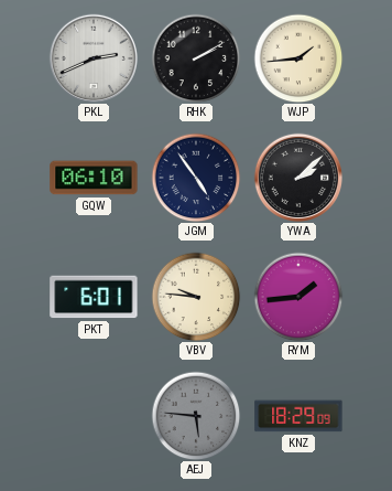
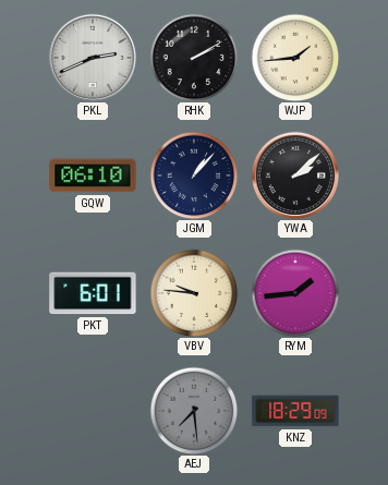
JGM: 4:54 -> 1:07 (194, 175)
AEJ: 5:46 -> 7:29 (194, 411)
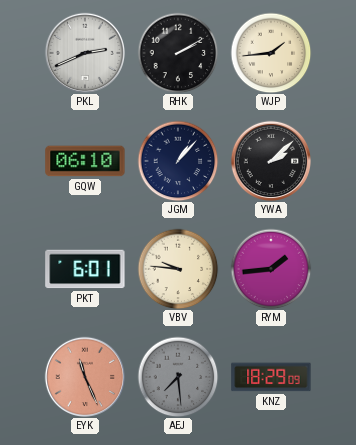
EYK: none -> 11:26 (84, 376)
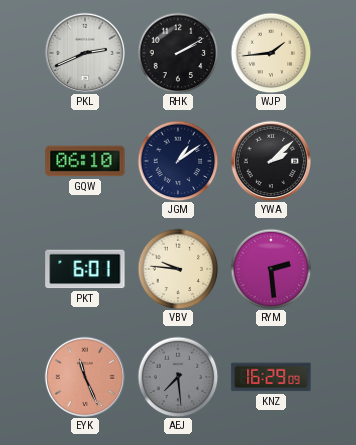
JGM: 1:07 -> 1:09 (178, 161)
RYM: 1:44 -> 2:29 (271, 269)
KNZ: 18:29 -> 16:29 (271, 377)
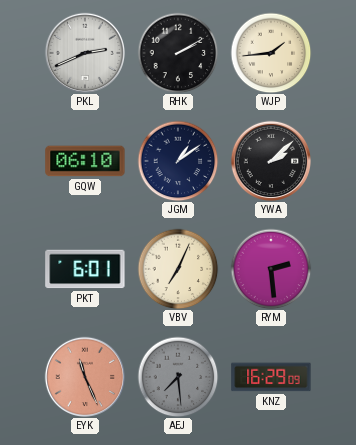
VBV: 9:46 -> 7:04 (178, 269)
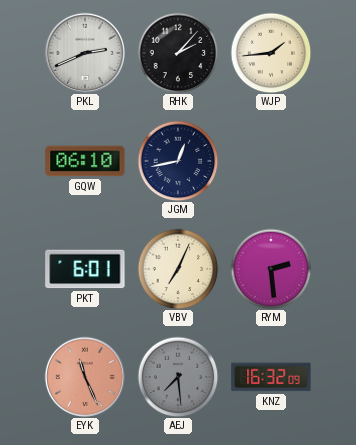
RHK: 2:10 -> 2:07 (178, 53)
JGM: 1:09 -> 12:43 (178, 161)
YWA: 2:08 -> none (270, 160)
KNZ: 16:29 -> 16:32 (271, 377)
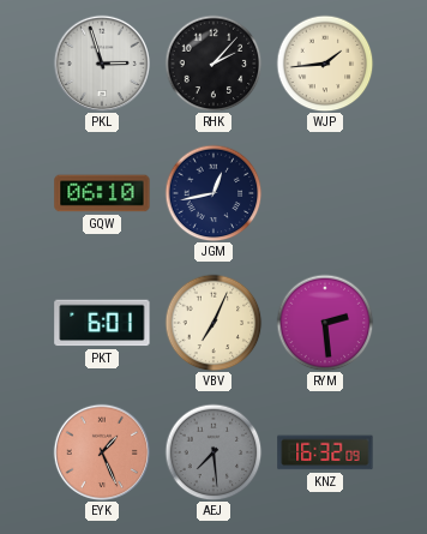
PKL: 2:41 -> 2:57 (101, 62)
EYK: 11:26 -> 1:26 (101, 451)
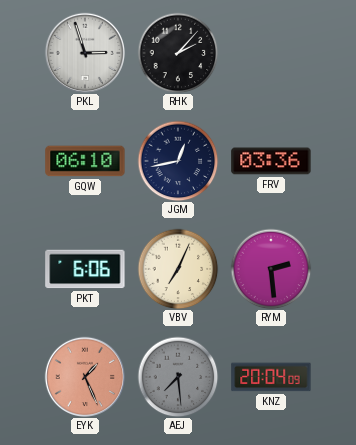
WJP: 1:44 -> none (325, 64)
FRV: none -> 03:36 (271, 161)
PKT: 6:01 -> 6:06 (85, 269)
KNZ: 16:32 -> 20:04 (271, 377)
